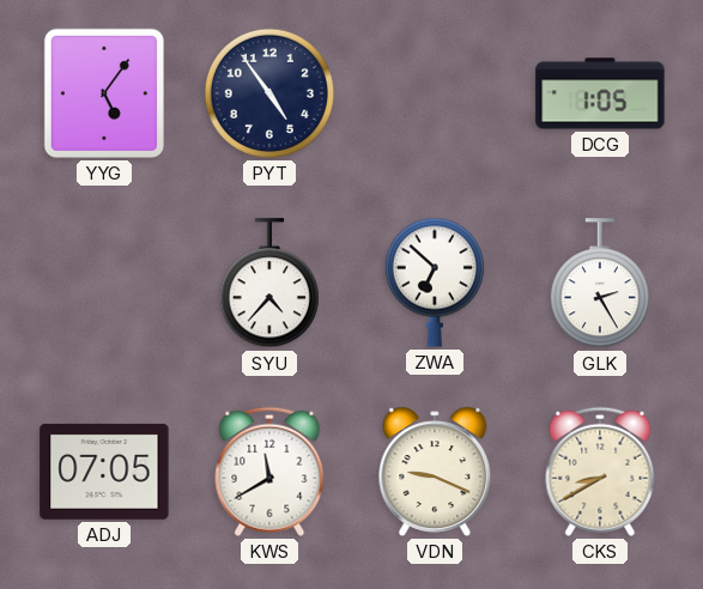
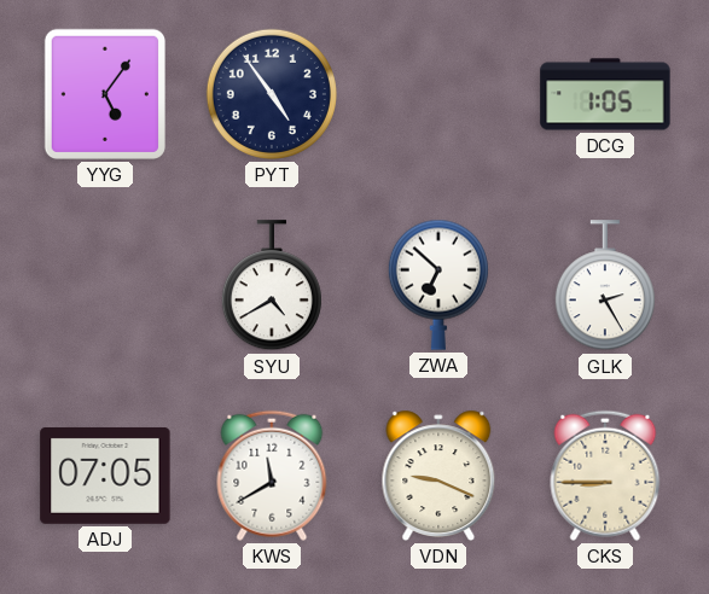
SYU: 4:37 -> 4:40 (272, 286)
CKS: 8:40 -> 8:45 (605, 476)
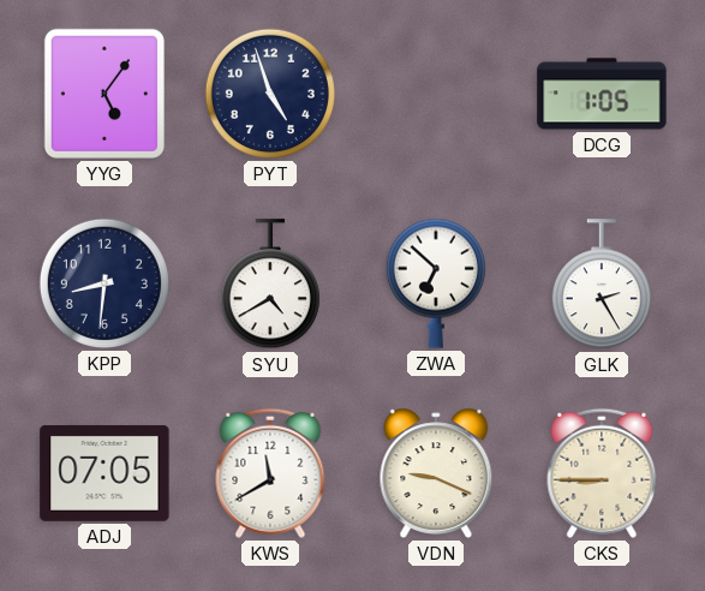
PYT: 4:54 -> 4:57 (270, 94)
KPP: none -> 8:31 (104, 283)
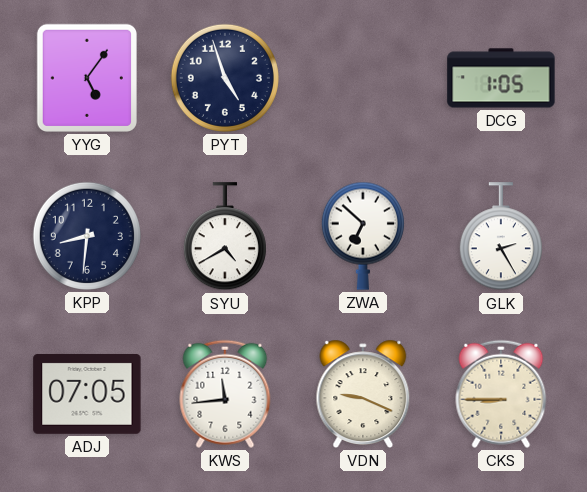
KWS: 11:40 -> 11:44 (225, 394)
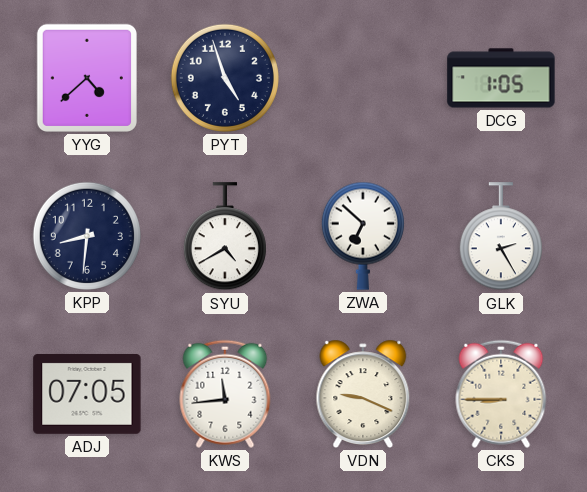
YYG: 5:06 -> 4:38 (87, 78)
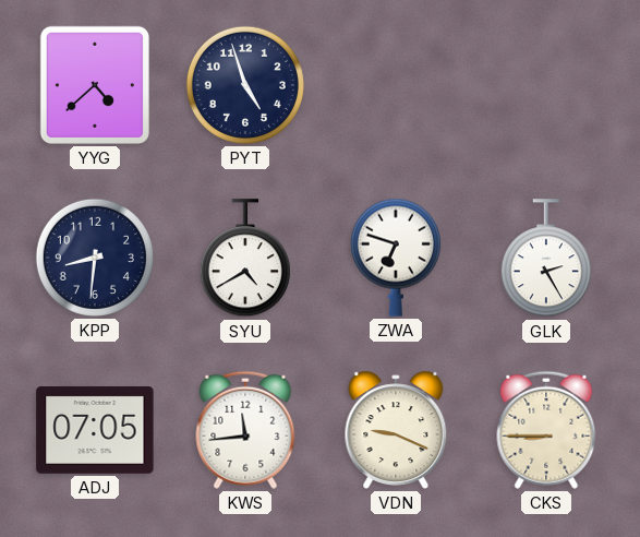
DCG: 1:05 -> none (501, 78)
ZWA: 6:52 -> 6:48 (396, 258)
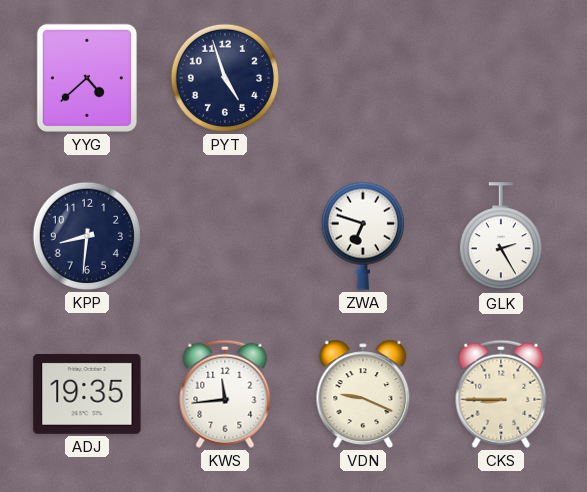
SYU: 4:40 -> none (245, 259)
ADJ: 07:05 -> 19:35 (87, 394)
